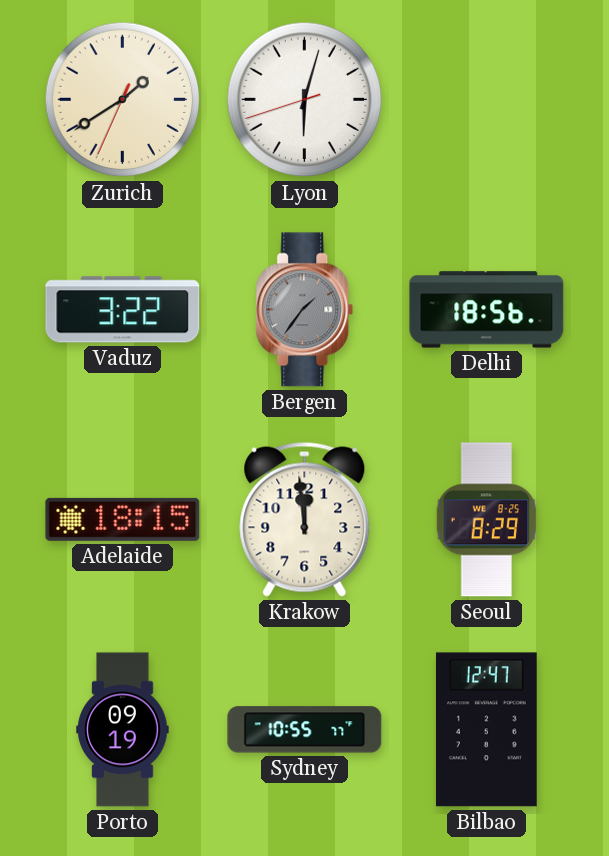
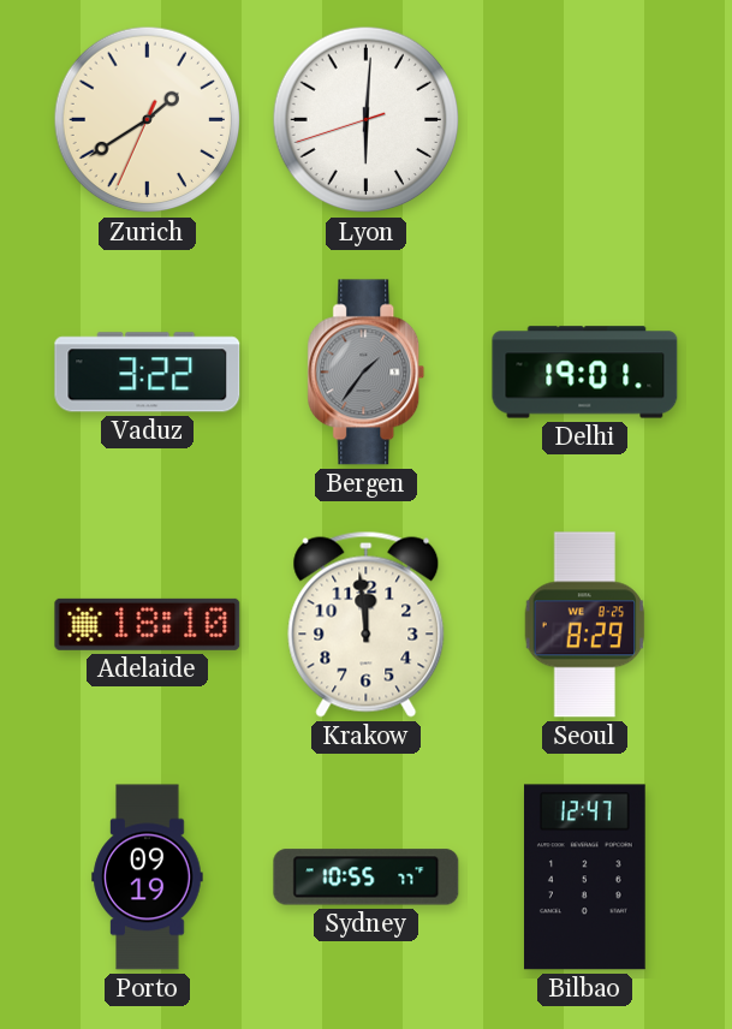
Lyon: 6:02 -> 6:00 (367, 120)
Delhi: 18:56 -> 19:01 (585, 373)
Adelaide: 18:15 -> 18:10 (148, 624)
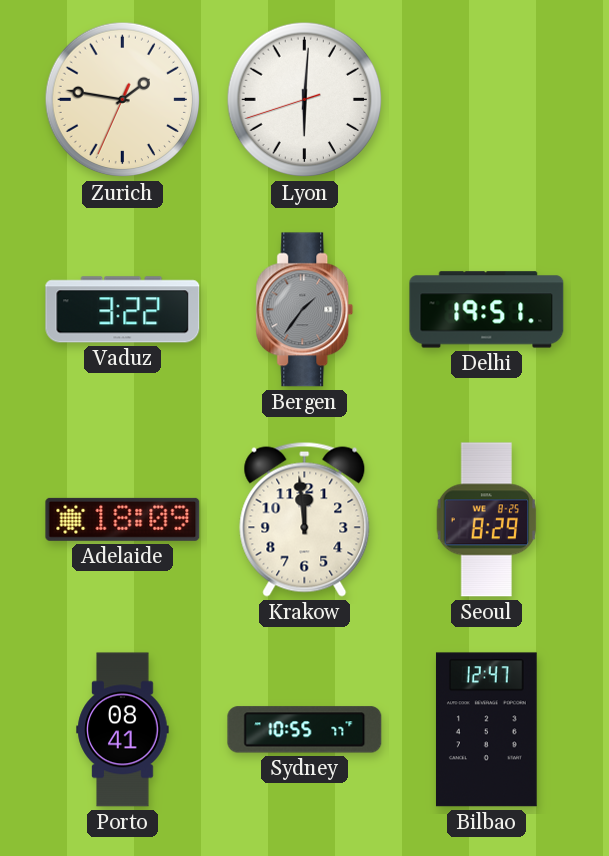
Zurich: 1:39 -> 1:46 (123, 100)
Delhi: 19:01 -> 19:51 (487, 310)
Adelaide: 18:10 -> 18:09 (123, 519)
Porto: 09:19 -> 08:41 (123, 730)
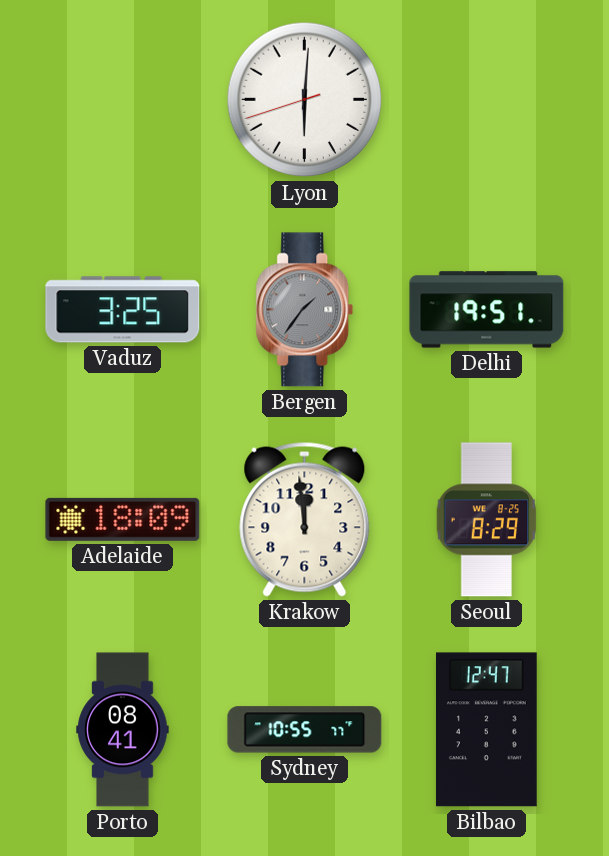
Zurich: 1:46 -> none (123, 100)
Vaduz: 3:22 -> 3:25 (123, 310)
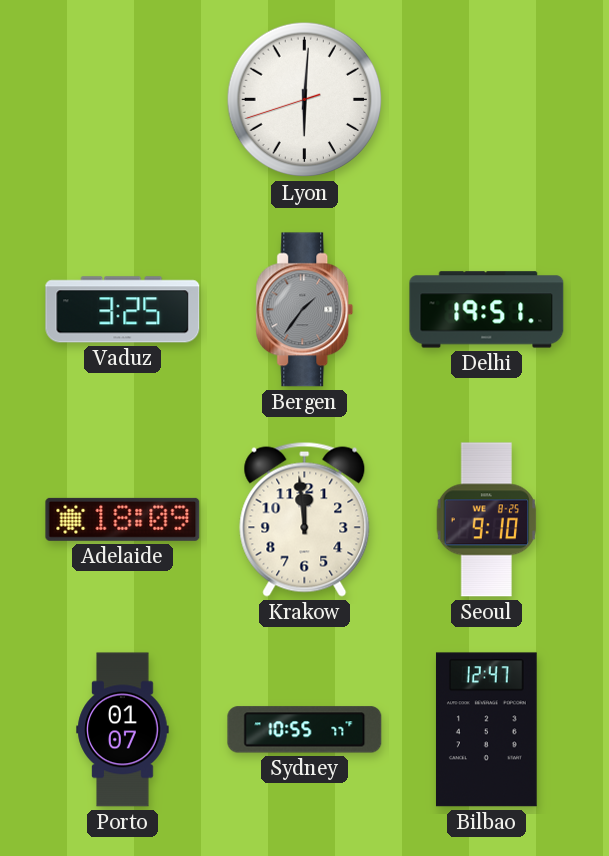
Seoul: 8:29 -> 9:10 (487, 520)
Porto: 08:41 -> 01:07 (123, 730)
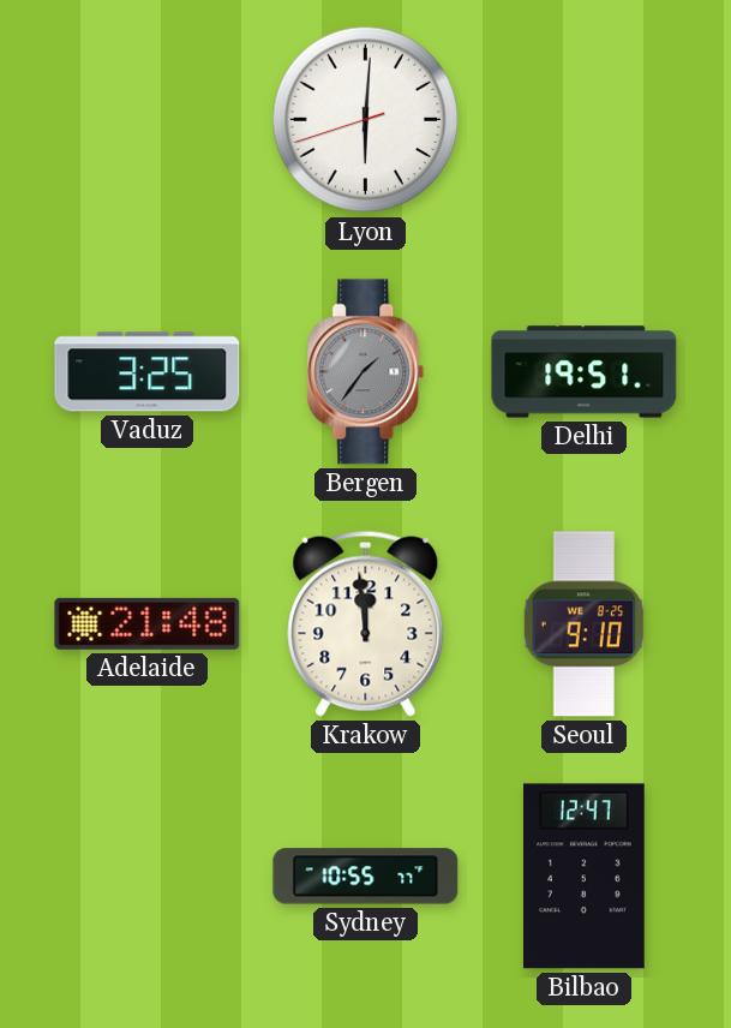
Adelaide: 18:09 -> 21:48 (148, 623)
Porto: 01:07 -> none (123, 730)
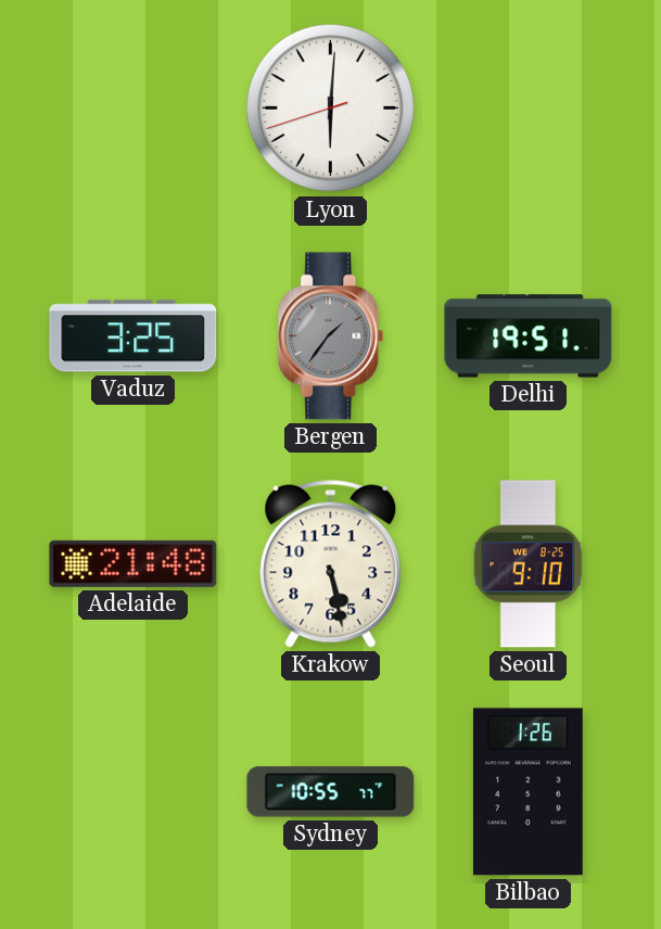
Krakow: 11:59 -> 5:28 (331, 563)
Bilbao: 12:47 -> 1:26 (527, 792)
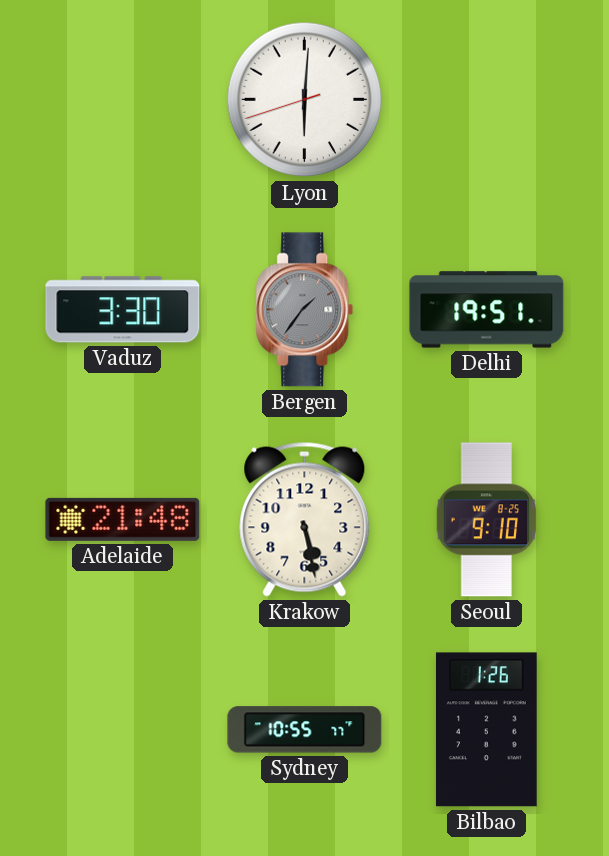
Vaduz: 3:25 -> 3:30 (123, 310)
